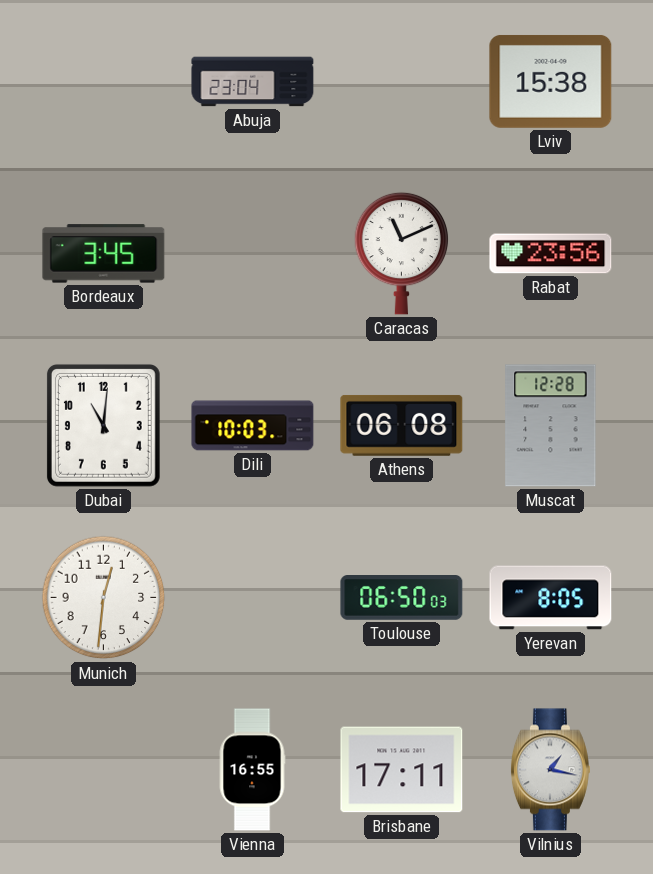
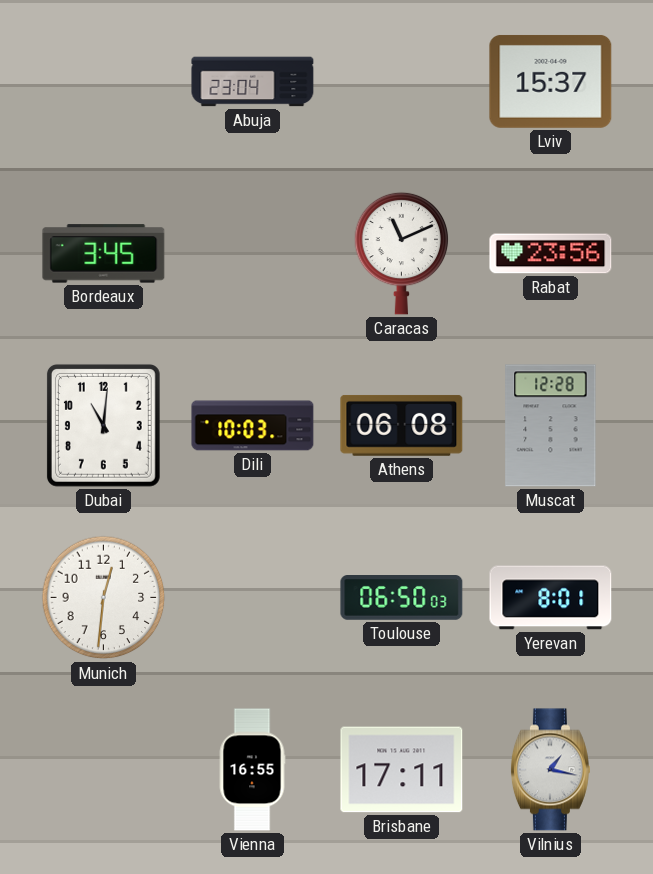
Lviv: 15:38 -> 15:37 (551, 81)
Yerevan: 8:05 -> 8:01 (551, 598)
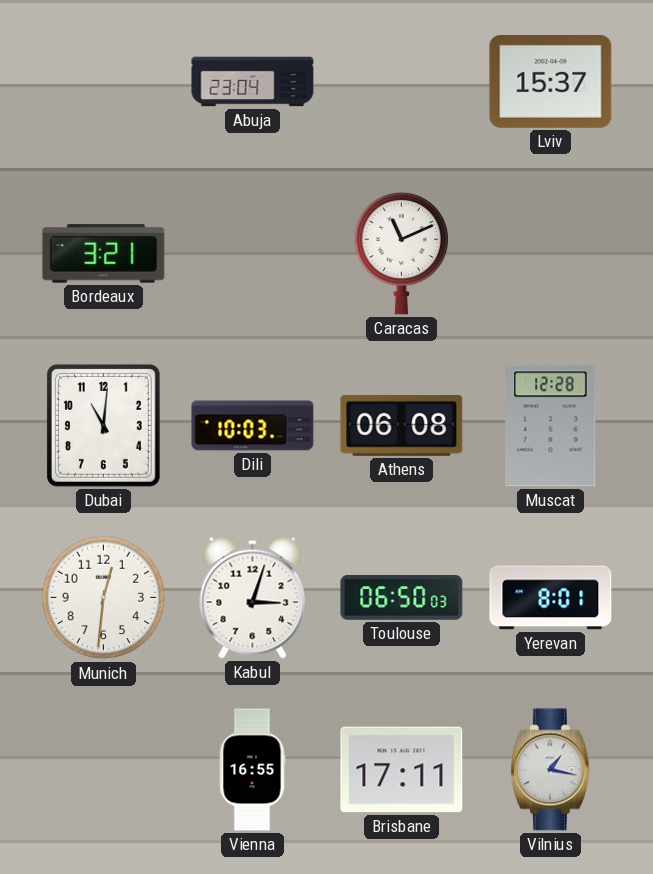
Bordeaux: 3:45 -> 3:21 (104, 254)
Rabat: 23:56 -> none (551, 254)
Kabul: none -> 3:03 (253, 597)
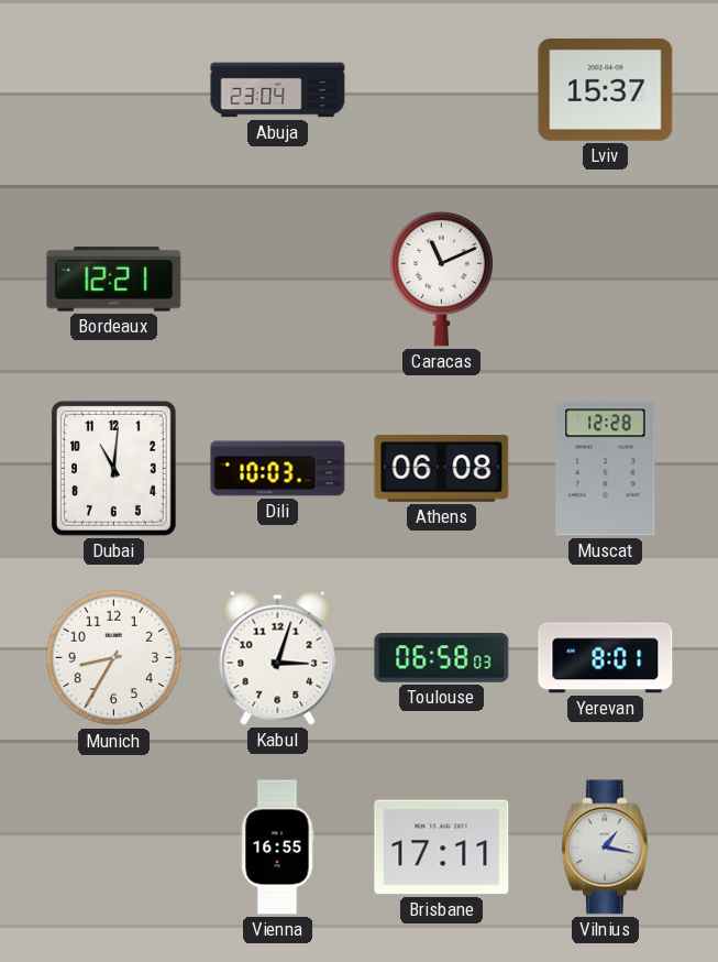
Bordeaux: 3:21 -> 12:21 (114, 280)
Munich: 12:31 -> 8:35 (114, 658)
Toulouse: 06:50 -> 06:58 (442, 658)
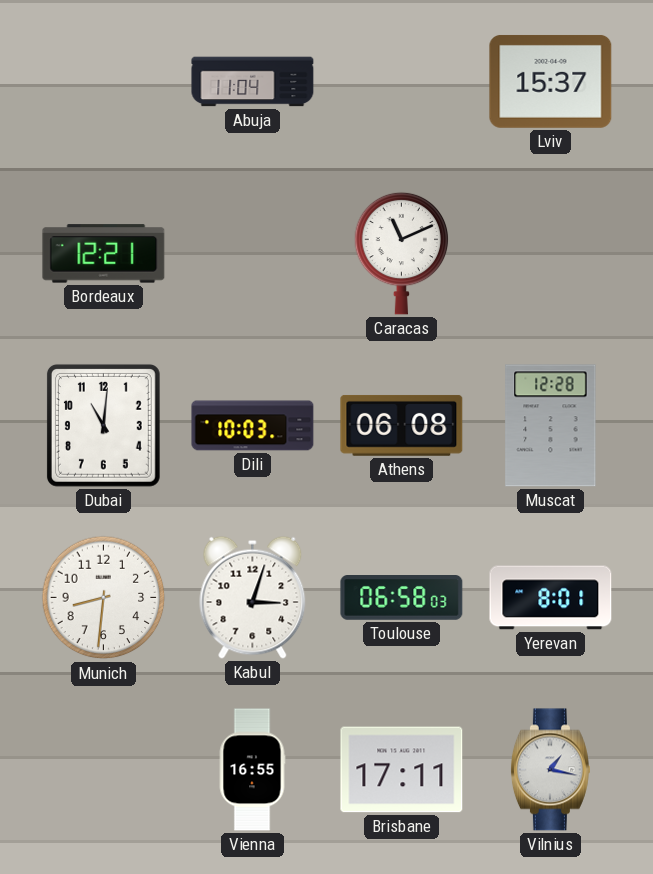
Abuja: 23:04 -> 11:04 (253, 82)
Munich: 8:35 -> 8:31 (104, 598)
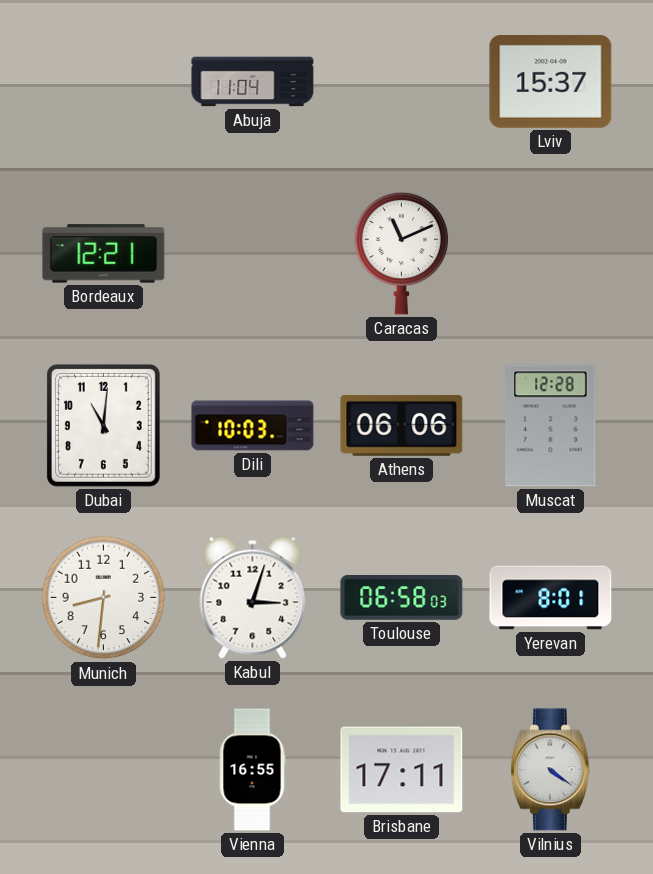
Athens: 06:08 -> 06:06 (402, 425)
Vilnius: 1:17 -> 4:21 (550, 770)
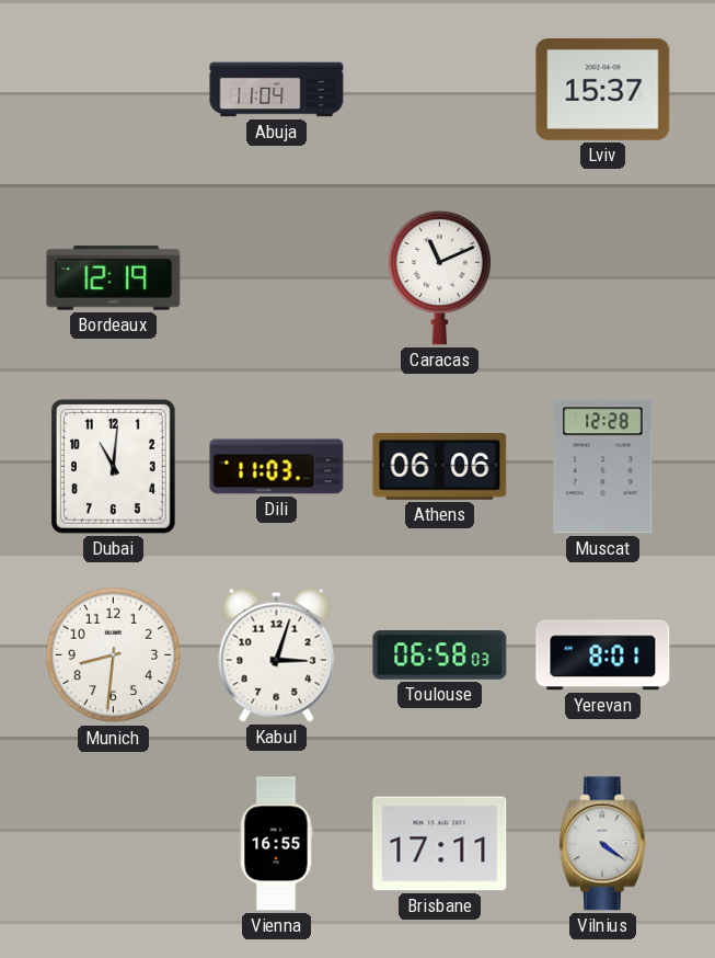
Bordeaux: 12:21 -> 12:19 (114, 278)
Dili: 10:03 -> 11:03 (277, 467)
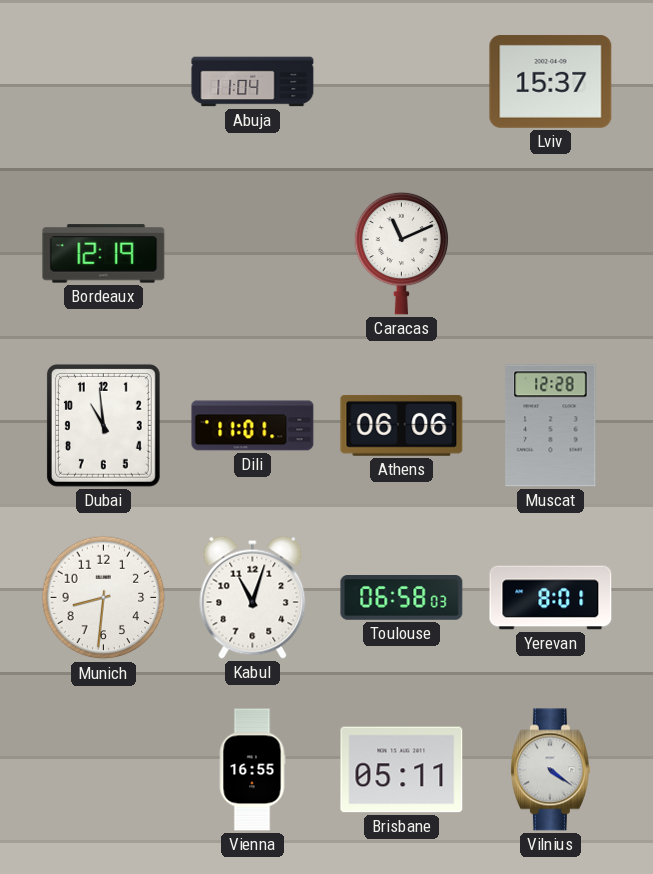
Dubai: 11:01 -> 10:59 (103, 425)
Dili: 11:03 -> 11:01 (253, 426)
Kabul: 3:03 -> 11:03 (253, 597)
Brisbane: 17:11 -> 05:11 (402, 770)
